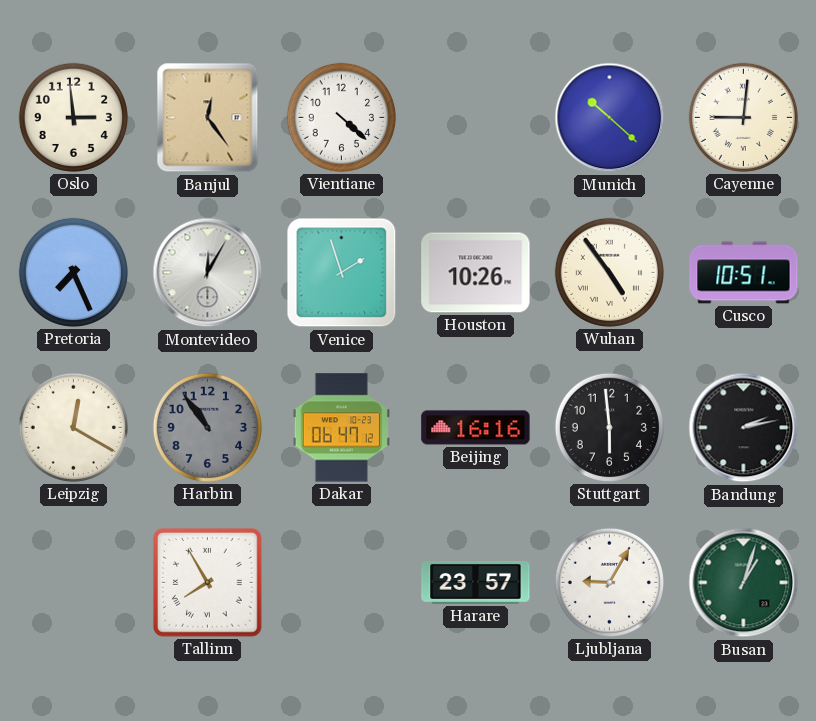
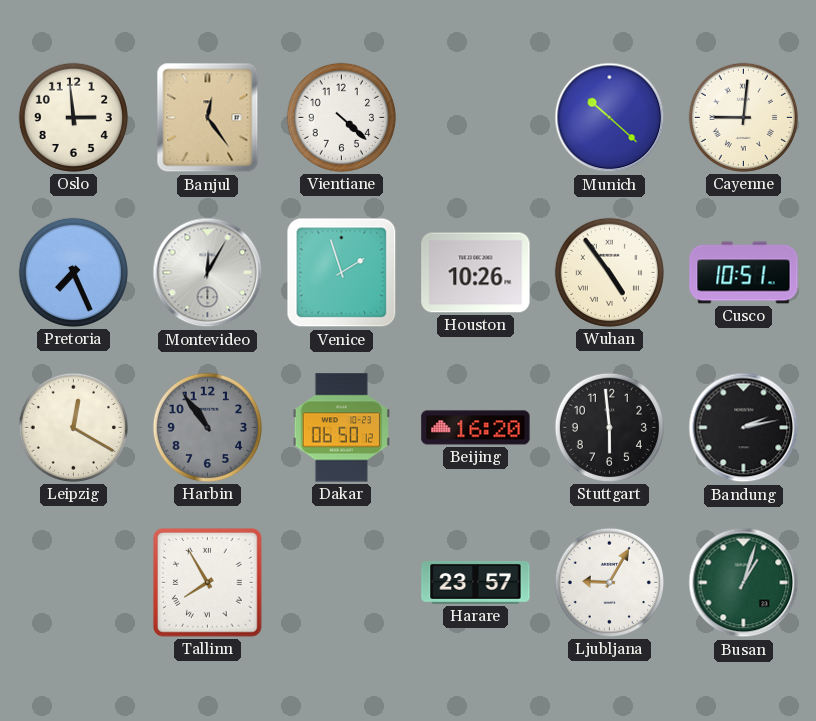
Dakar: 06:47 -> 06:50 (341, 428)
Beijing: 16:16 -> 16:20 (476, 428)
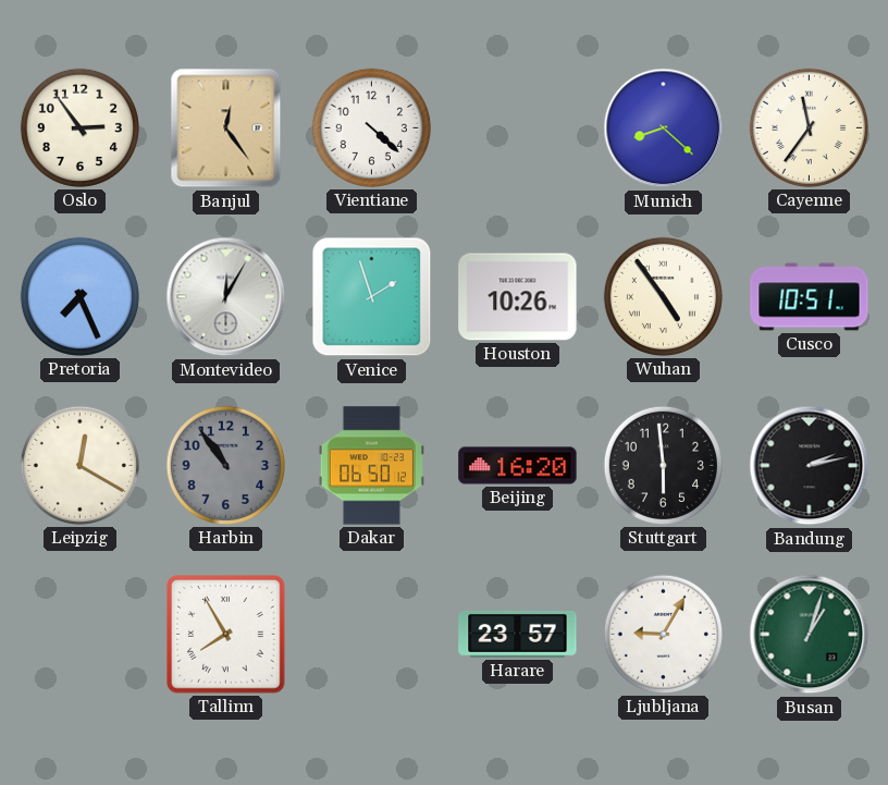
Oslo: 2:59 -> 2:54 (79, 127)
Munich: 10:22 -> 8:22 (664, 128)
Cayenne: 9:01 -> 11:36 (809, 127)
